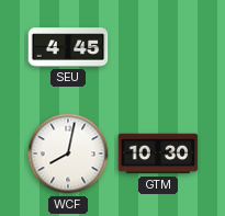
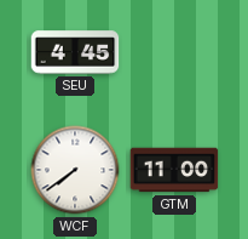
WCF: 8:02 -> 7:39 (75, 170)
GTM: 10:30 -> 11:00 (174, 170)
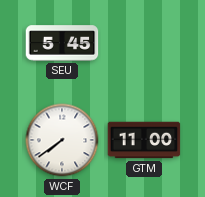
SEU: 4:45 -> 5:45 (62, 43)
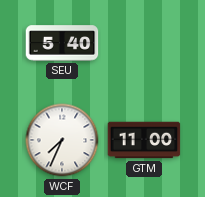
SEU: 5:45 -> 5:40 (62, 43)
WCF: 7:39 -> 7:34 (62, 140)
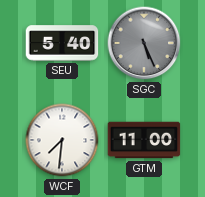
SGC: none -> 5:26 (144, 43)
WCF: 7:34 -> 7:31 (62, 140)
